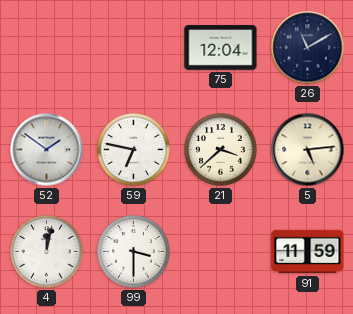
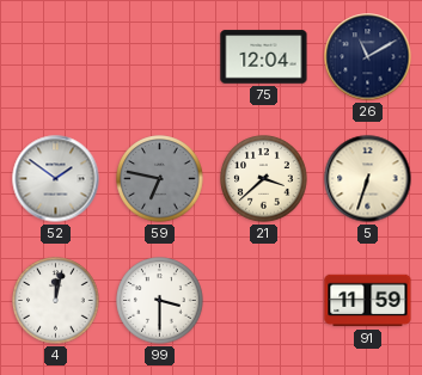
59 dial: white -> grey (160, 179)
5: 5:14 -> 6:33 (368, 179)
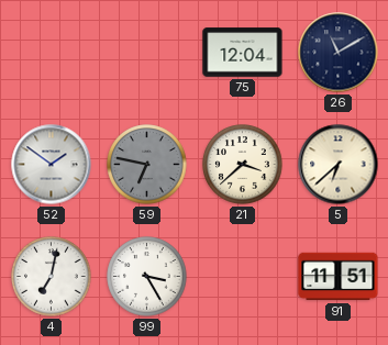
5: 6:33 -> 6:38 (339, 165)
4: 12:02 -> 7:02 (52, 277)
99: 3:30 -> 3:25 (147, 277)
91: 11:59 -> 11:51 (339, 277)
